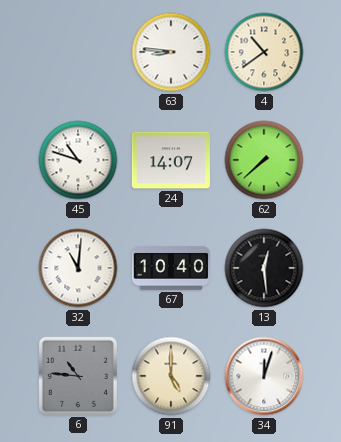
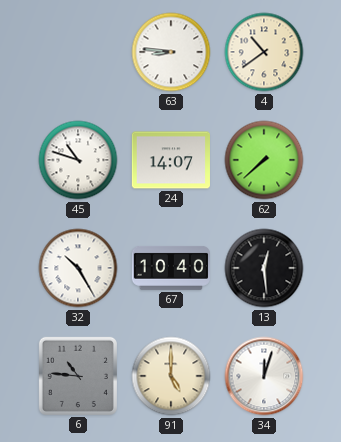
32: 11:01 -> 10:25 (78, 268)
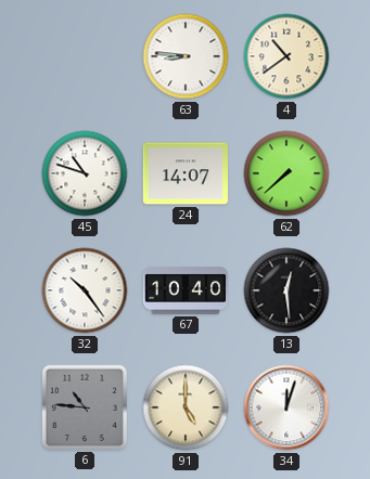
32: 10:25 -> 10:24 (85, 290)
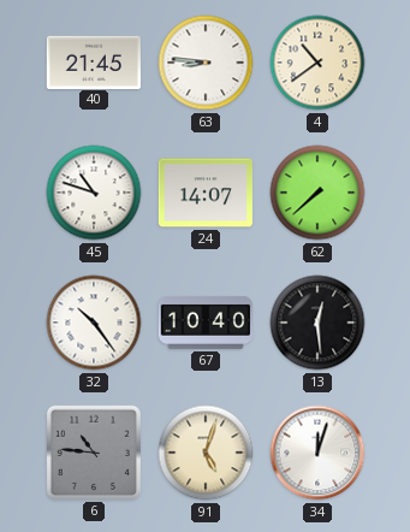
40: none -> 21:45 (94, 61)
91: 5:00 -> 5:03 (206, 453)
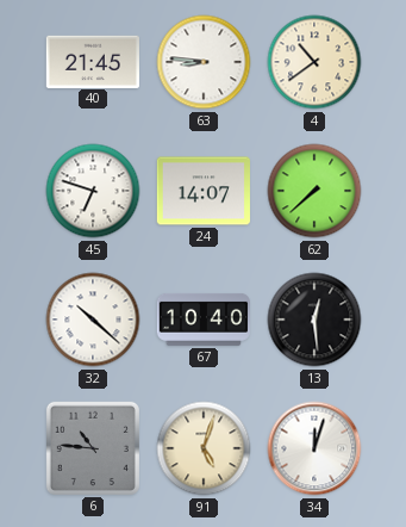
45: 10:48 -> 6:48 (93, 191)
32: 10:24 -> 10:22 (93, 320)
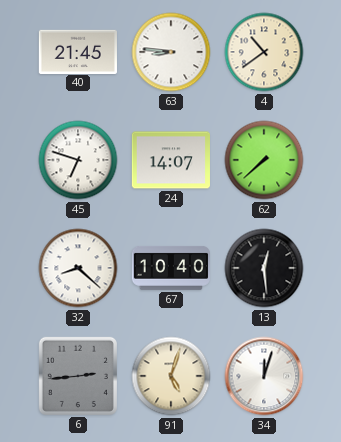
32: 10:22 -> 8:22 (78, 268)
6: 10:46 -> 2:44 (78, 376)
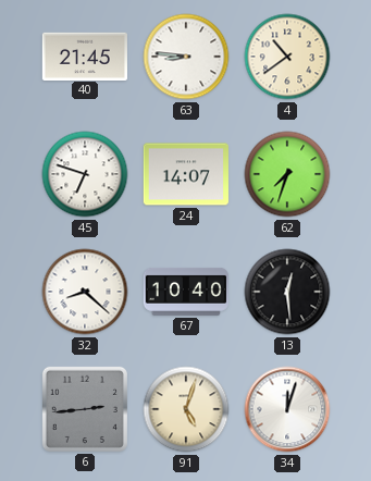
62: 7:38 -> 7:33 (287, 174)
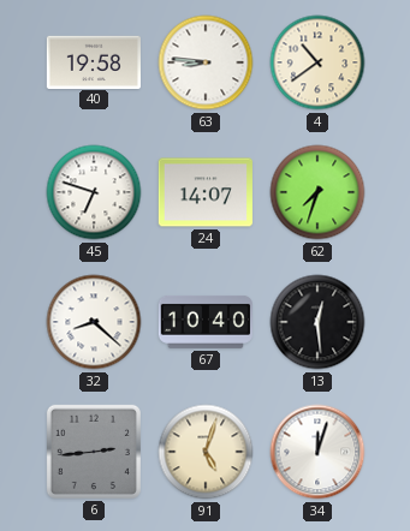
40: 21:45 -> 19:58 (94, 61)
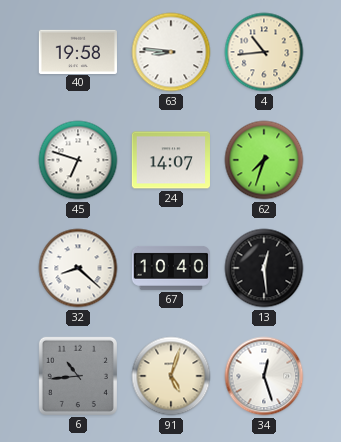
4: 10:39 -> 10:44 (264, 52)
6: 2:44 -> 10:44 (78, 376)
34: 12:03 -> 12:27 (264, 376)
